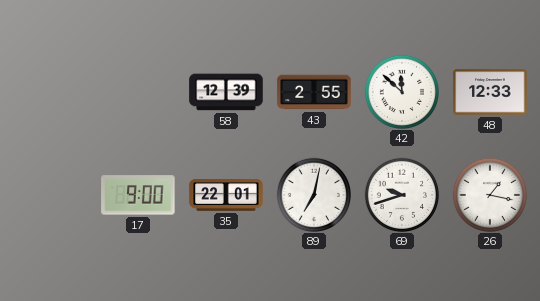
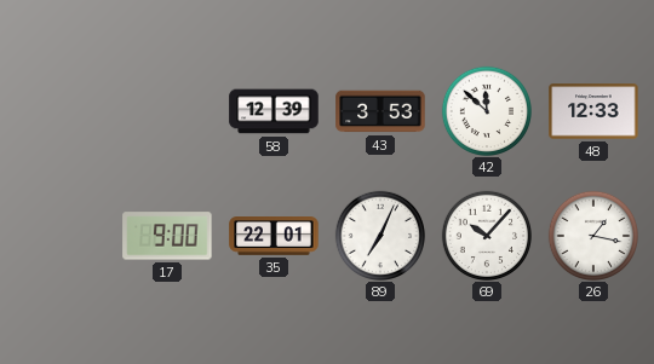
43: 2:55 -> 3:53 (380, 111)
89: 7:02 -> 7:04 (379, 235)
69: 9:42 -> 10:07 (486, 235)
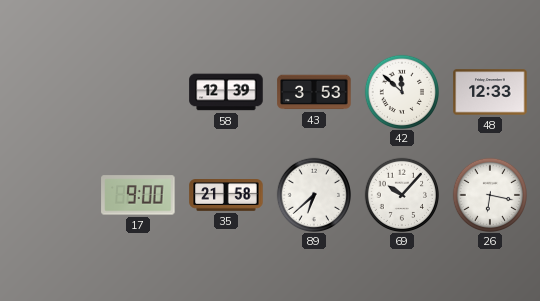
35: 22:01 -> 21:58 (226, 196)
89: 7:04 -> 6:38 (313, 194)
26: 1:17 -> 6:17 (489, 194)
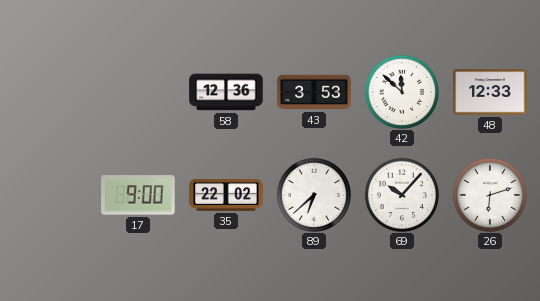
58: 12:39 -> 12:36 (226, 92)
35: 21:58 -> 22:02 (226, 196)
26: 6:17 -> 6:12 (489, 194)
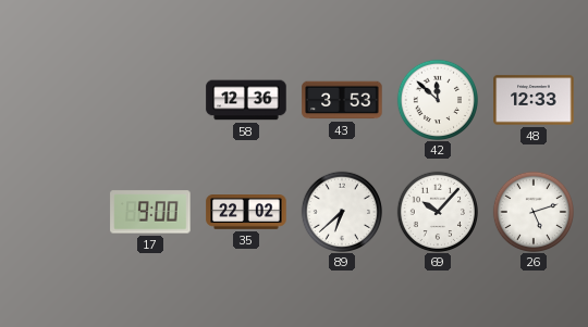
26: 6:12 -> 5:12 (532, 211)
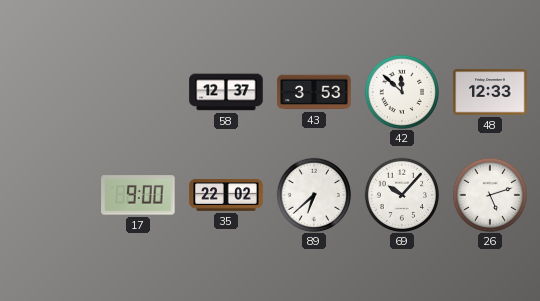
58: 12:36 -> 12:37 (226, 92)
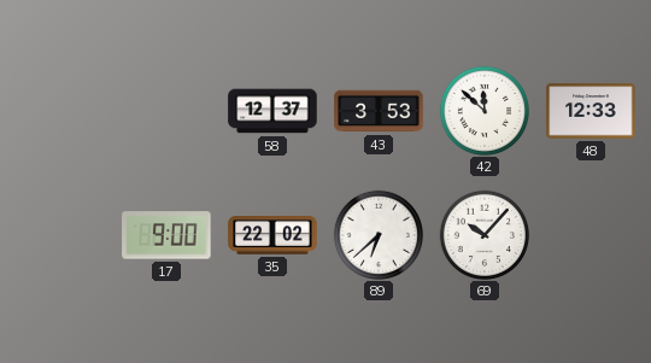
26: 5:12 -> none (489, 194)
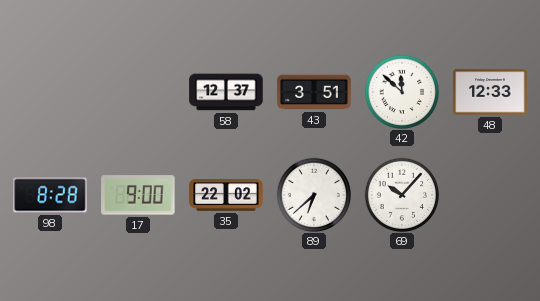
43: 3:53 -> 3:51 (314, 92)
98: none -> 8:28 (50, 195)
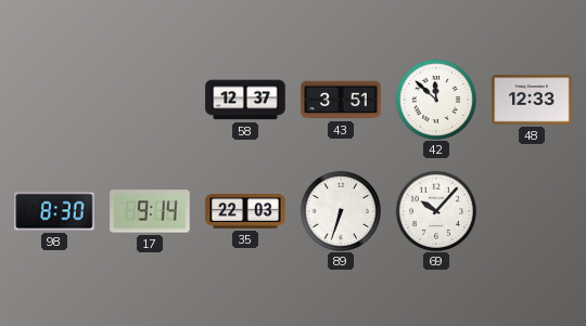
98: 8:28 -> 8:30 (54, 211)
17: 9:00 -> 9:14 (150, 211)
35: 22:02 -> 22:03 (245, 212)
89: 6:38 -> 6:33 (340, 210)
